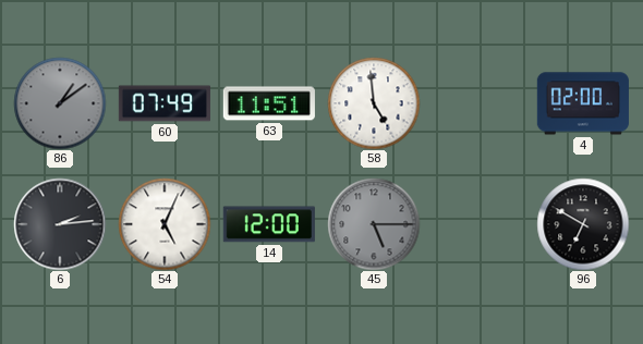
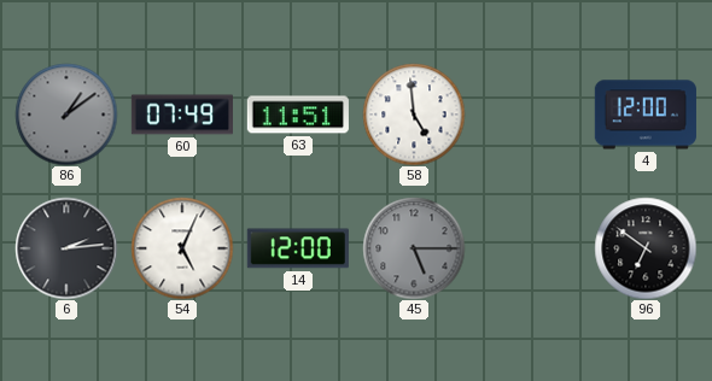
4: 02:00 -> 12:00 (646, 115)
96: 6:50 -> 6:51 (646, 248)
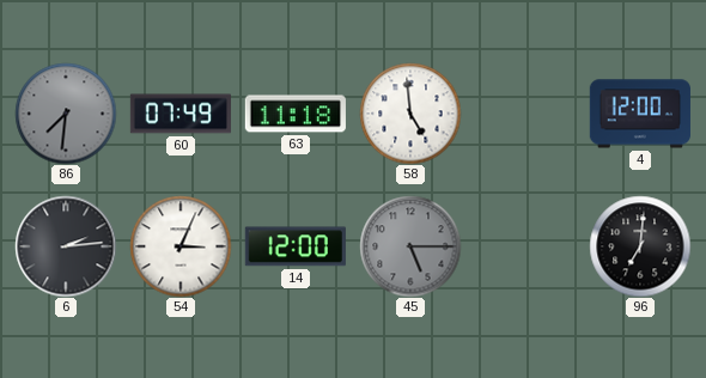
86: 1:09 -> 7:31 (66, 114)
63: 11:51 -> 11:18 (296, 114)
54: 5:04 -> 3:04 (181, 246)
96: 6:51 -> 7:01 (640, 246)
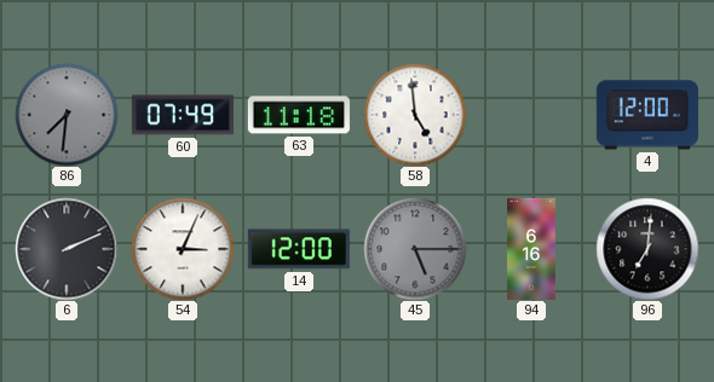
6: 2:14 -> 2:11 (67, 249)
94: none -> 6:16 (531, 248)
